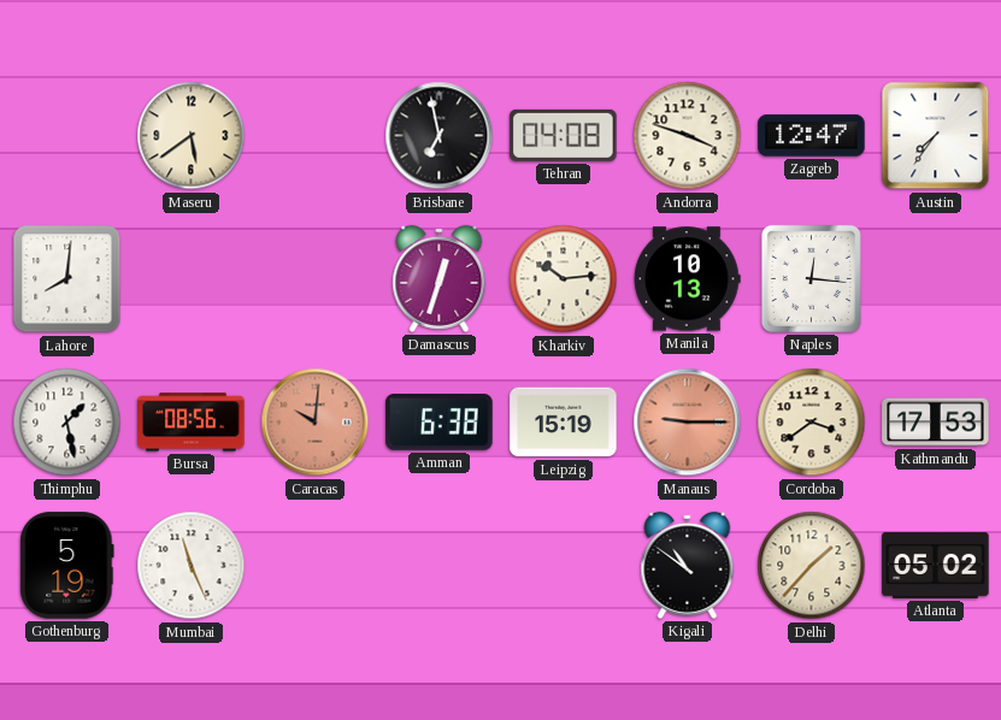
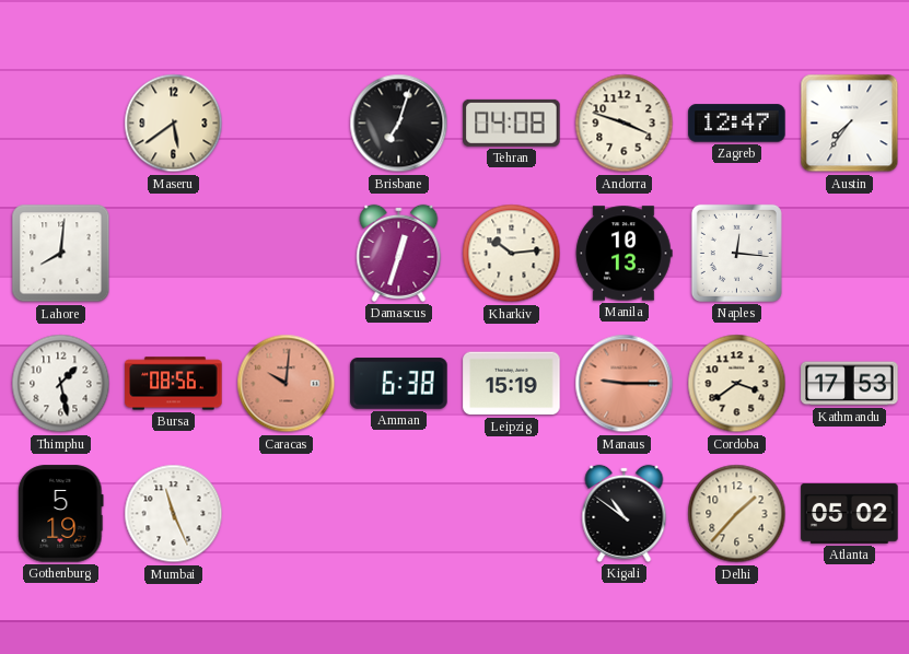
Brisbane: 6:58 -> 7:03 (399, 124)
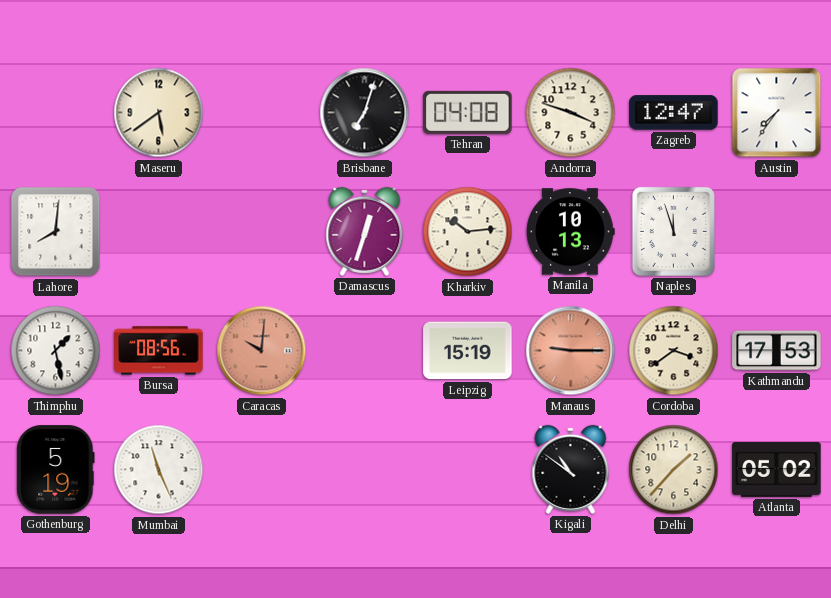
Naples: 12:16 -> 11:57 (673, 231)
Amman: 6:38 -> none (399, 384)
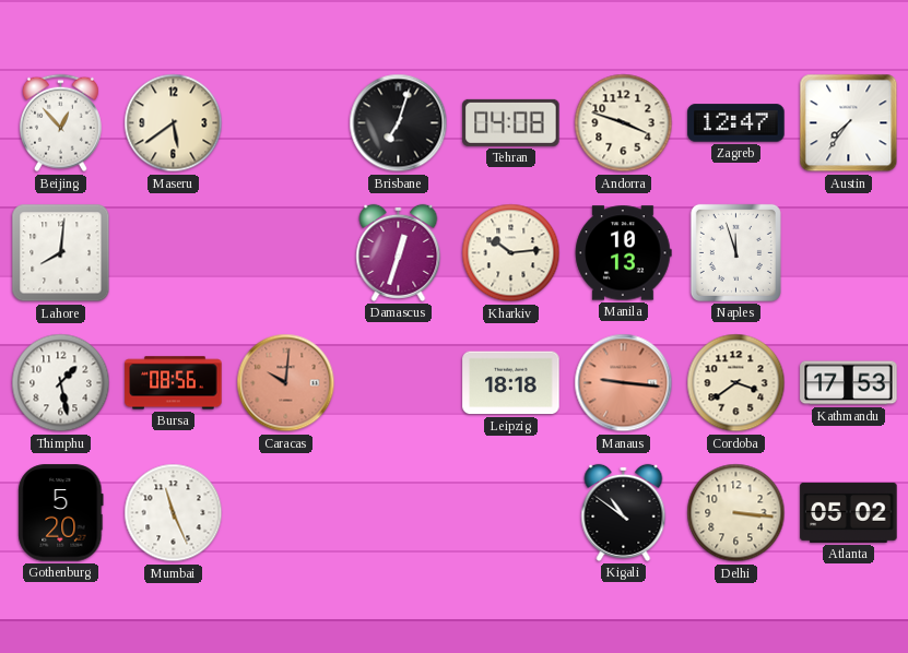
Beijing: none -> 12:53 (60, 123)
Leipzig: 15:19 -> 18:18 (511, 383)
Manaus: 9:15 -> 9:16 (624, 383)
Gothenburg: 5:19 -> 5:20 (61, 513)
Delhi: 1:37 -> 3:16 (736, 513)
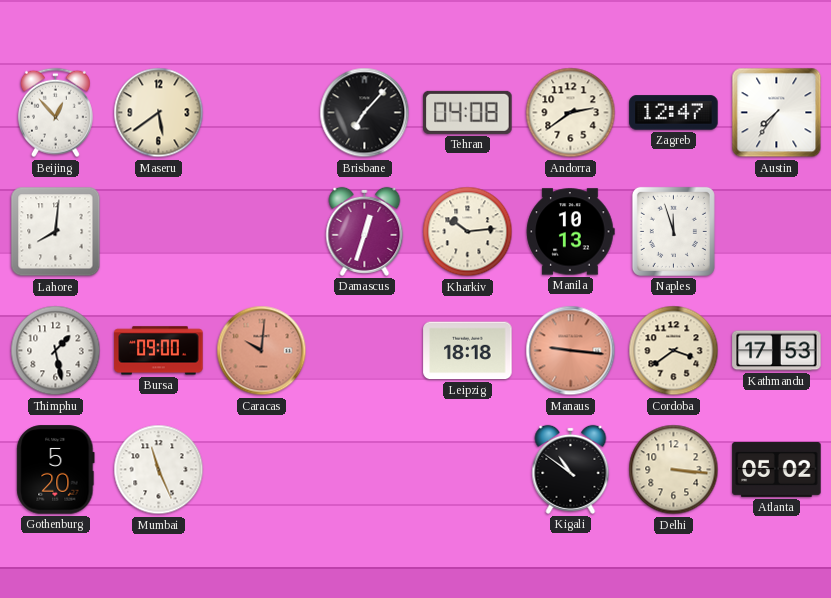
Brisbane: 7:03 -> 7:07 (365, 113)
Andorra: 3:48 -> 2:39 (571, 113)
Bursa: 08:56 -> 09:00 (159, 351)
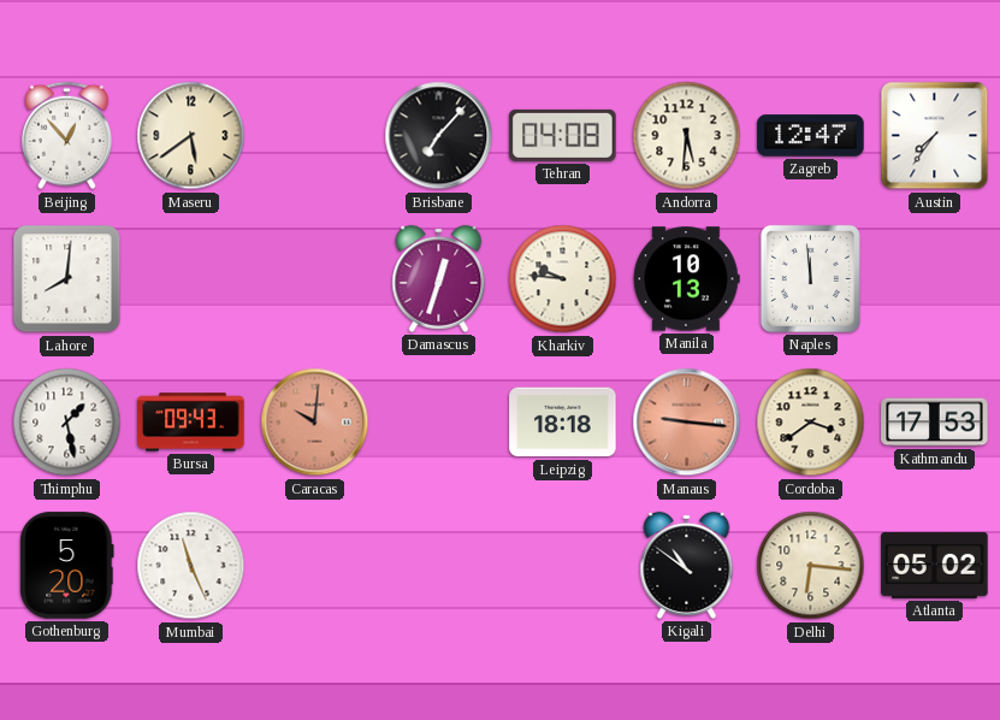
Andorra: 2:39 -> 5:31 (687, 136)
Kharkiv: 10:14 -> 9:46 (563, 279)
Naples: 11:57 -> 11:59 (810, 278)
Bursa: 09:00 -> 09:43 (191, 423)
Delhi: 3:16 -> 6:16 (811, 566)
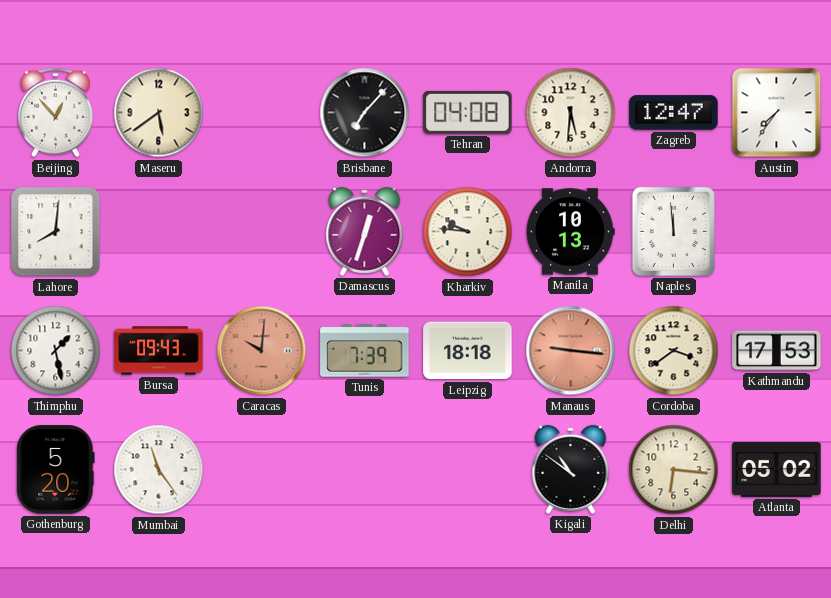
Tunis: none -> 7:39 (365, 351)
Mumbai: 11:26 -> 11:24 (159, 470)
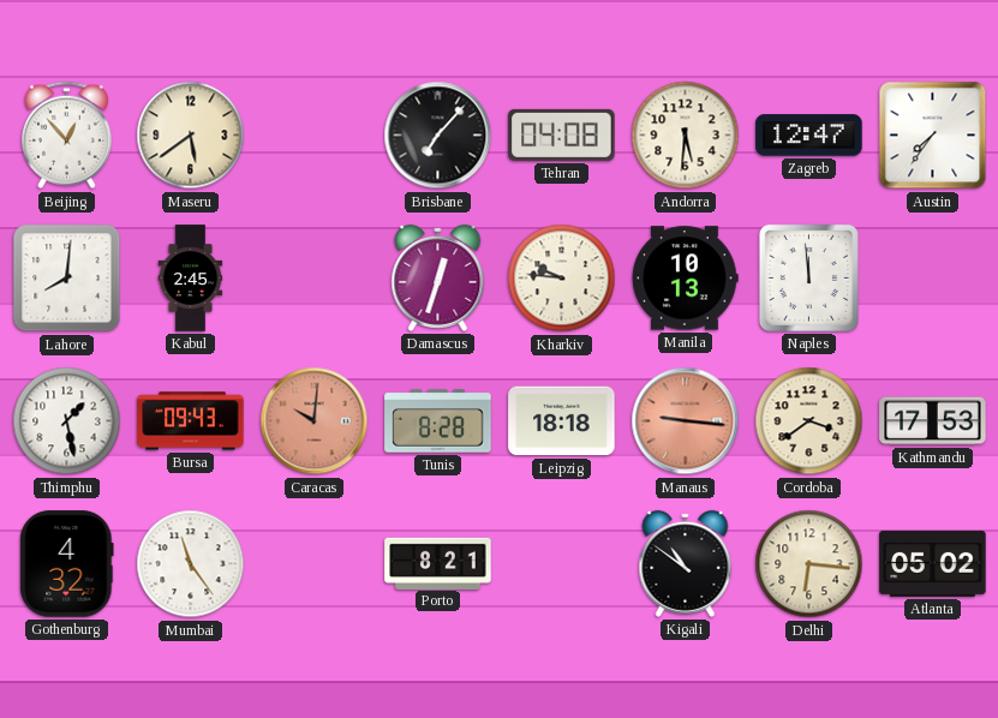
Kabul: none -> 2:45 (191, 279)
Tunis: 7:39 -> 8:28 (438, 421)
Gothenburg: 5:20 -> 4:32 (67, 564)
Porto: none -> 8:21 (438, 563)
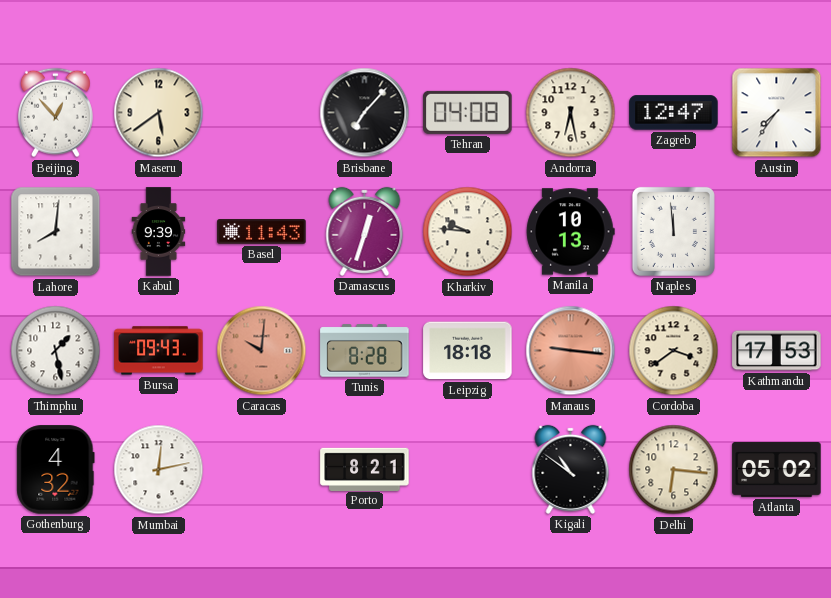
Andorra: 5:31 -> 6:28 (571, 113)
Kabul: 2:45 -> 9:39 (159, 232)
Basel: none -> 11:43 (262, 232)
Mumbai: 11:24 -> 12:13 (159, 470)
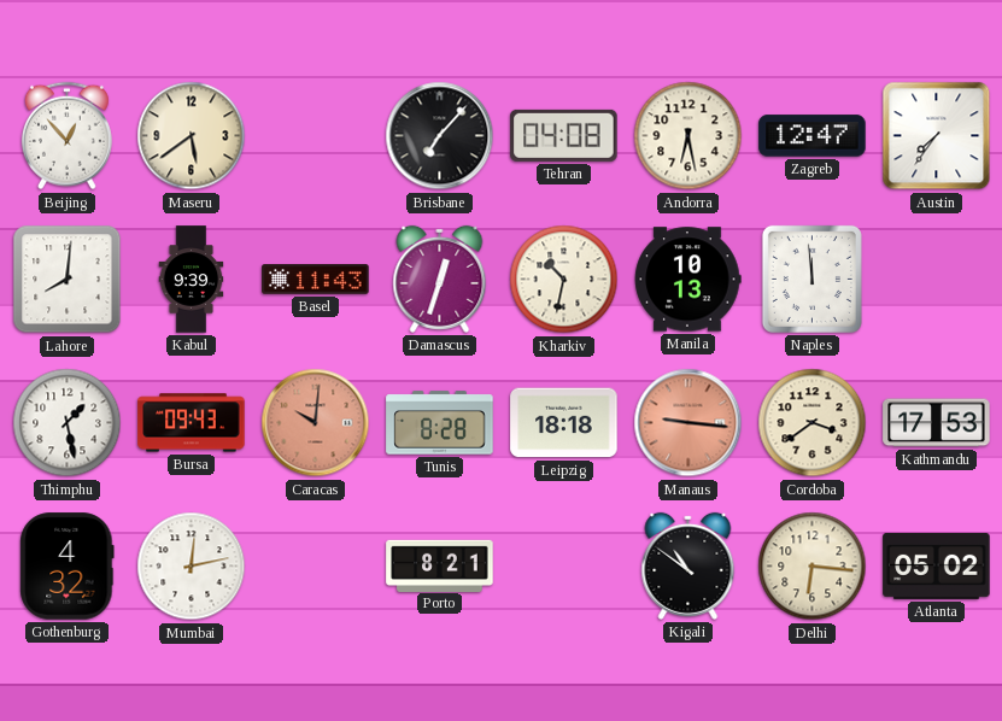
Kharkiv: 9:46 -> 10:32 (564, 280)
